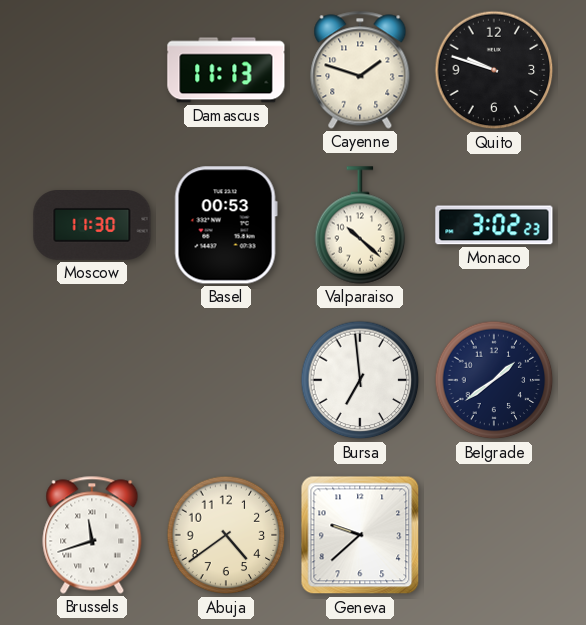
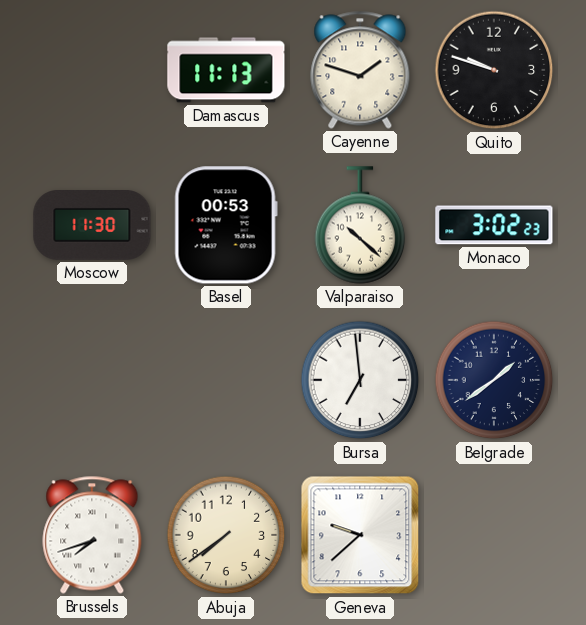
Brussels: 11:42 -> 7:42 (92, 535)
Abuja: 4:39 -> 7:39 (226, 535)
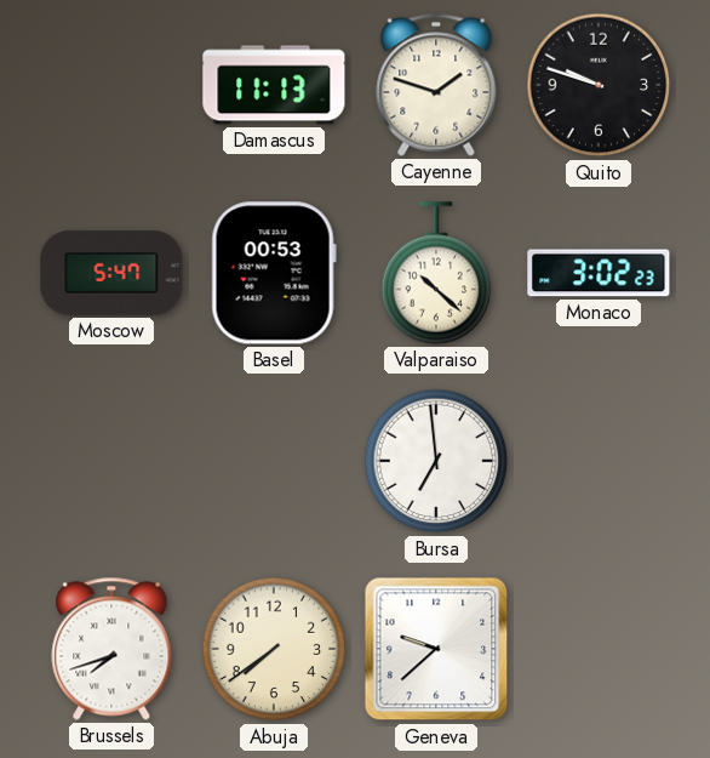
Moscow: 11:30 -> 5:47 (111, 274)
Belgrade: 1:39 -> none (494, 380)
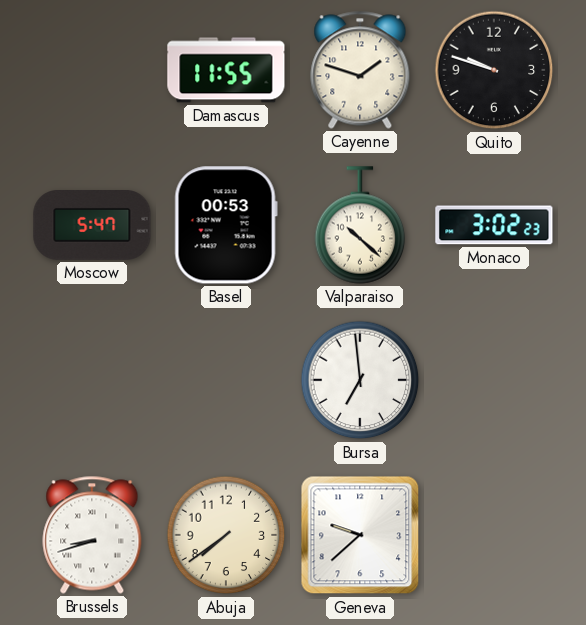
Damascus: 11:13 -> 11:55 (226, 70)
Brussels: 7:42 -> 8:42 (92, 535)
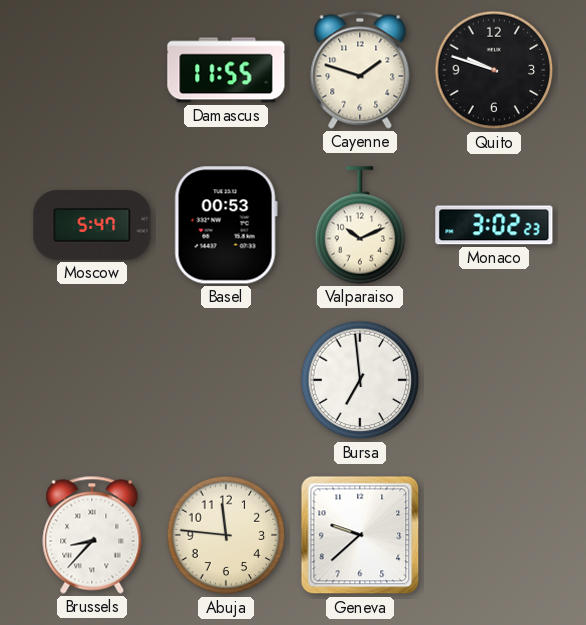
Valparaiso: 10:22 -> 10:11 (360, 225)
Brussels: 8:42 -> 8:37 (92, 535)
Abuja: 7:39 -> 11:46 (226, 535)
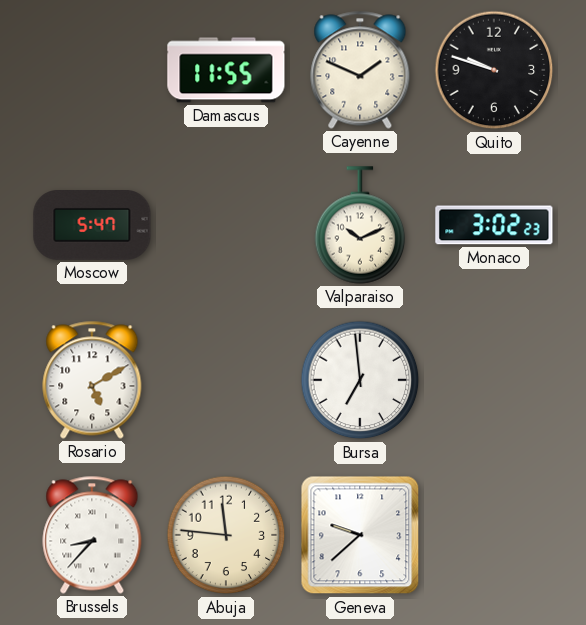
Cayenne: 1:48 -> 1:49 (360, 70)
Basel: 00:53 -> none (226, 225)
Rosario: none -> 5:10 (92, 380)
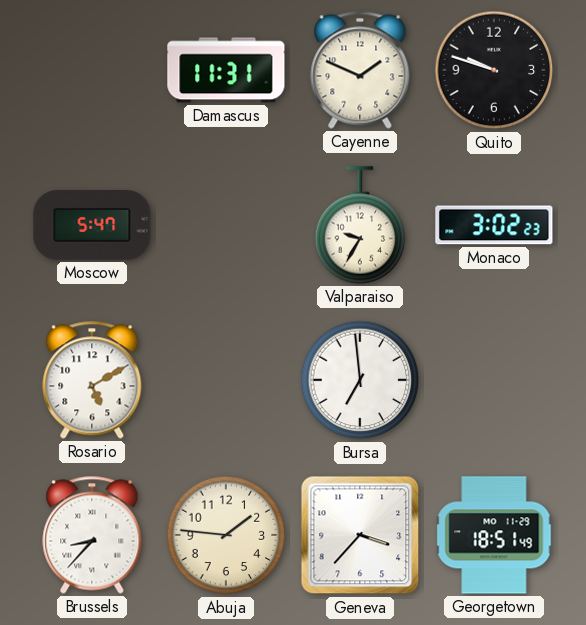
Damascus: 11:55 -> 11:31 (226, 70)
Valparaiso: 10:11 -> 9:35 (360, 225)
Abuja: 11:46 -> 1:46 (226, 535)
Geneva: 9:38 -> 3:37 (360, 535)
Georgetown: none -> 18:51 (494, 535)
